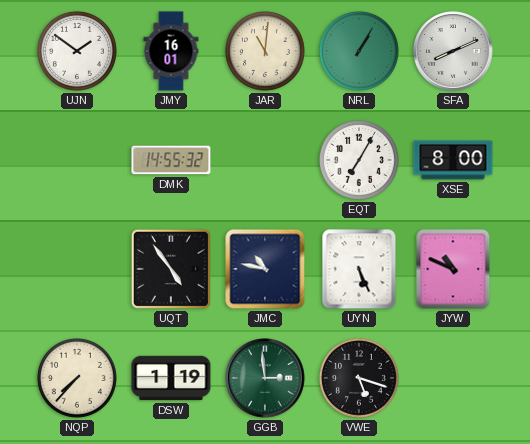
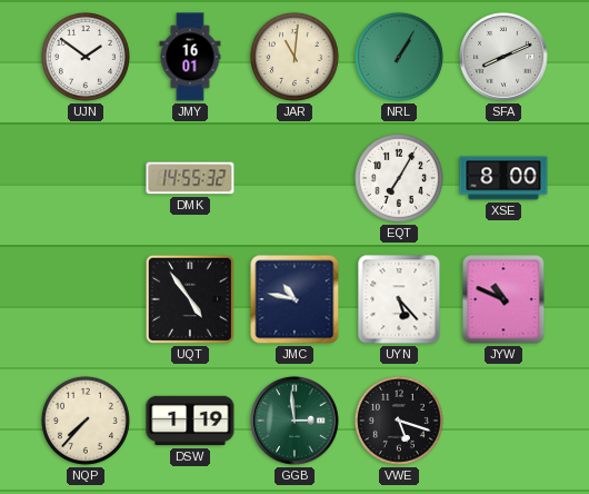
UYN: 5:26 -> 5:23 (399, 299)
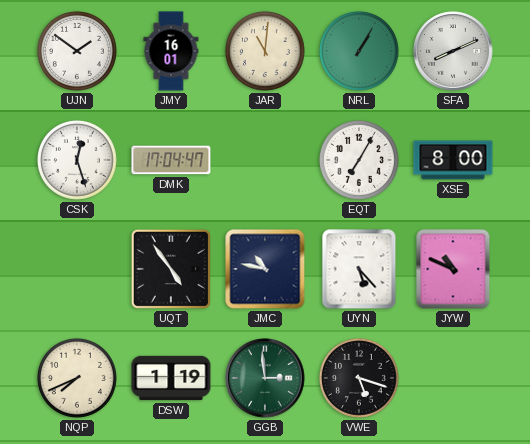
CSK: none -> 12:27 (77, 160)
DMK: 14:55 -> 17:04 (171, 160)
NQP: 7:37 -> 7:41 (77, 378)
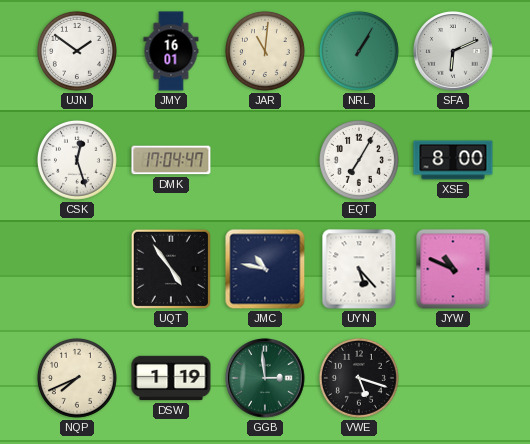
SFA: 8:11 -> 6:11 (453, 51)
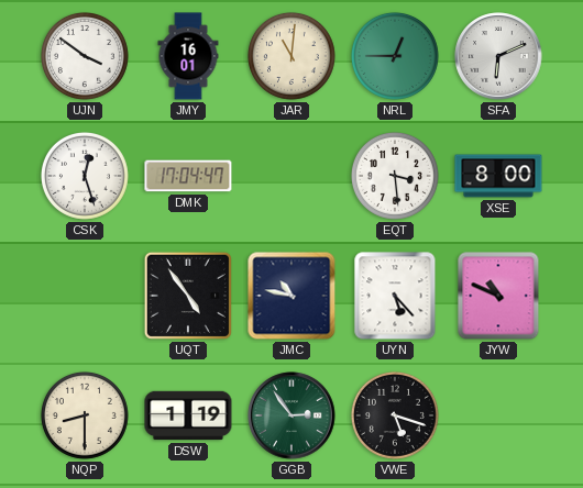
UJN: 1:51 -> 3:51 (85, 56)
NRL: 1:05 -> 12:45 (395, 56)
EQT: 7:05 -> 3:29 (395, 176)
NQP: 7:41 -> 8:30 (85, 415)
GGB: 2:59 -> 2:54 (291, 415)
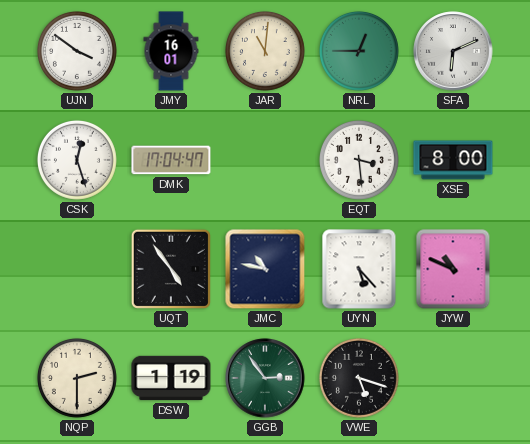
NQP: 8:30 -> 2:30 (77, 378)
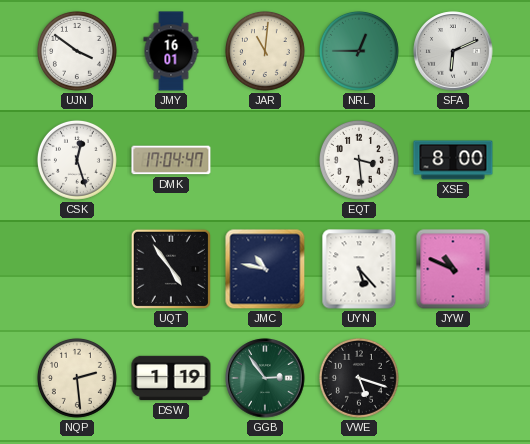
NQP: 2:30 -> 2:29 (77, 378)
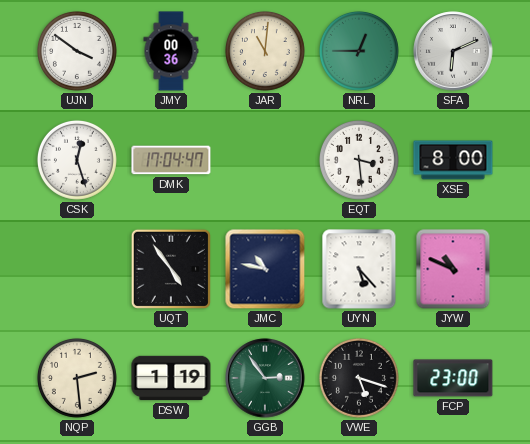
JMY: 16:01 -> 00:36 (171, 51)
FCP: none -> 23:00 (453, 378)
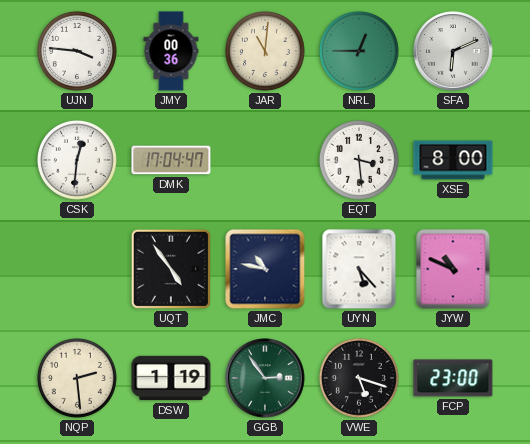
UJN: 3:51 -> 3:46 (77, 51)
CSK: 12:27 -> 12:31 (77, 160)
